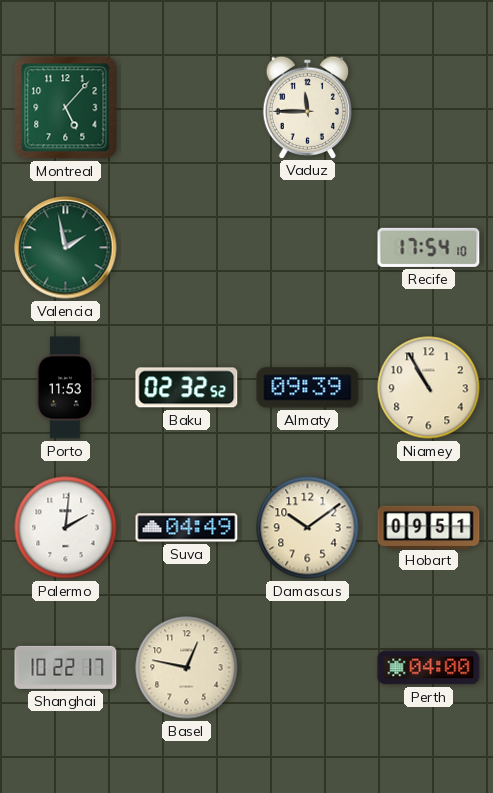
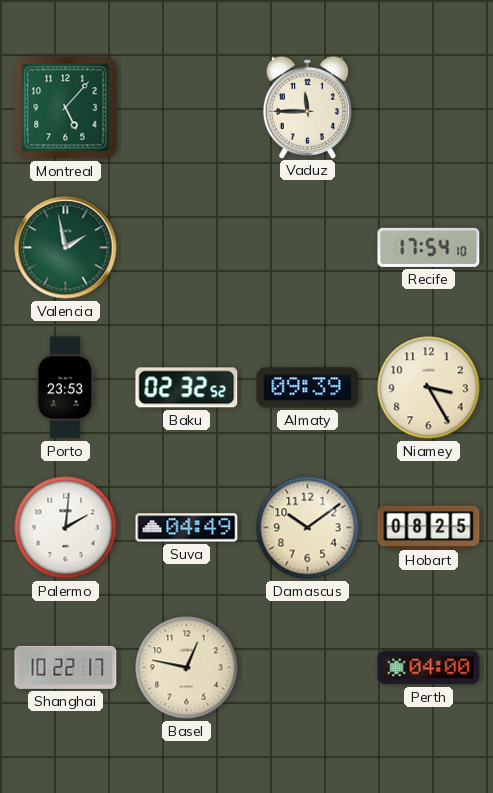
Porto: 11:53 -> 23:53 (66, 388)
Niamey: 10:55 -> 3:25 (429, 388)
Hobart: 09:51 -> 08:25 (429, 527)
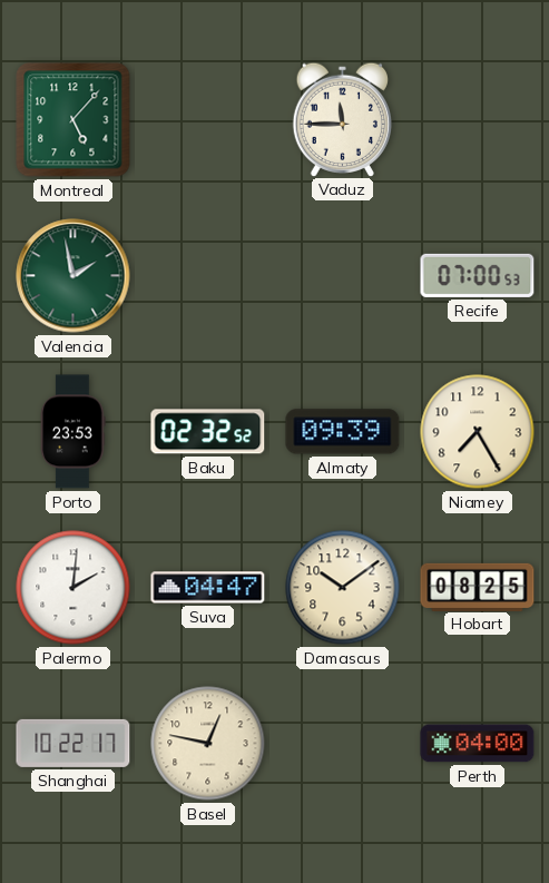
Recife: 17:54 -> 07:00 (478, 275)
Niamey: 3:25 -> 7:25 (478, 432)
Suva: 04:49 -> 04:47 (208, 588)
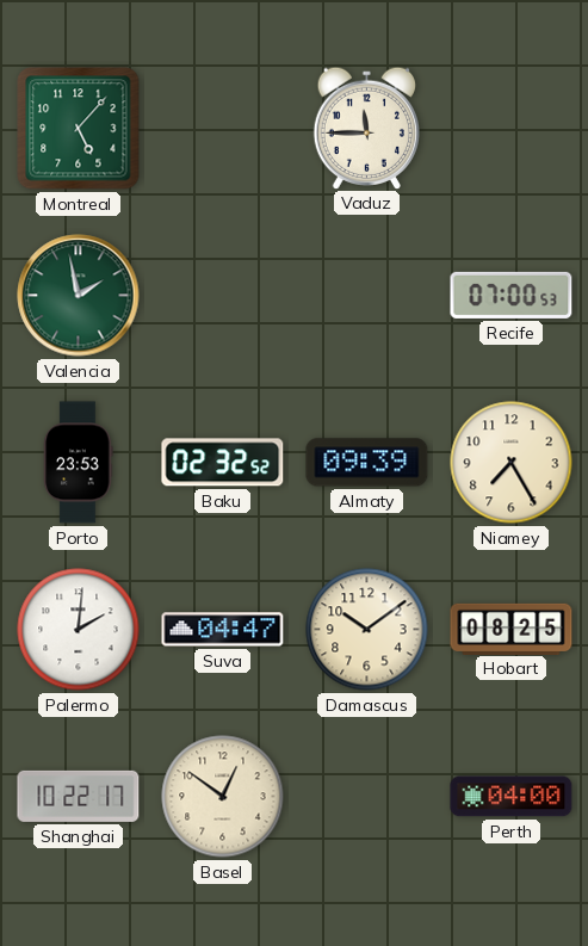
Basel: 12:47 -> 12:51 (223, 797)
